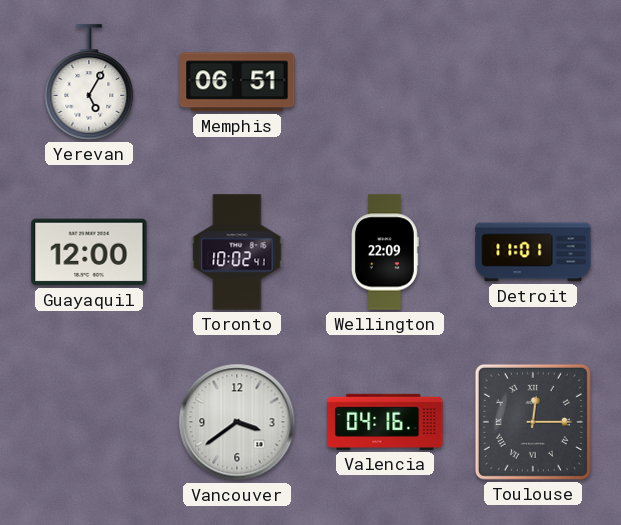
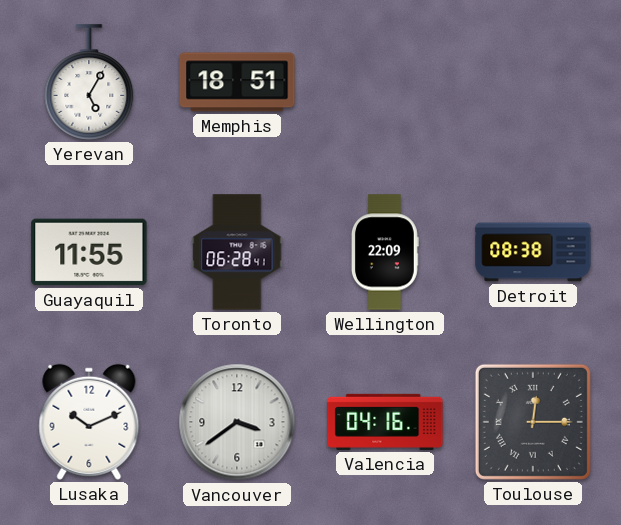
Memphis: 06:51 -> 18:51 (237, 82)
Guayaquil: 12:00 -> 11:55 (89, 252)
Toronto: 10:02 -> 06:28 (237, 252)
Detroit: 11:01 -> 08:38 (533, 252)
Lusaka: none -> 10:11 (89, 422)
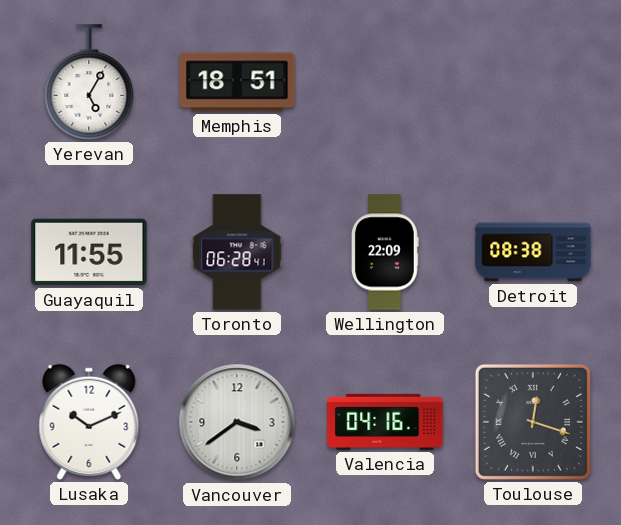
Toulouse: 12:15 -> 12:18 (533, 422)
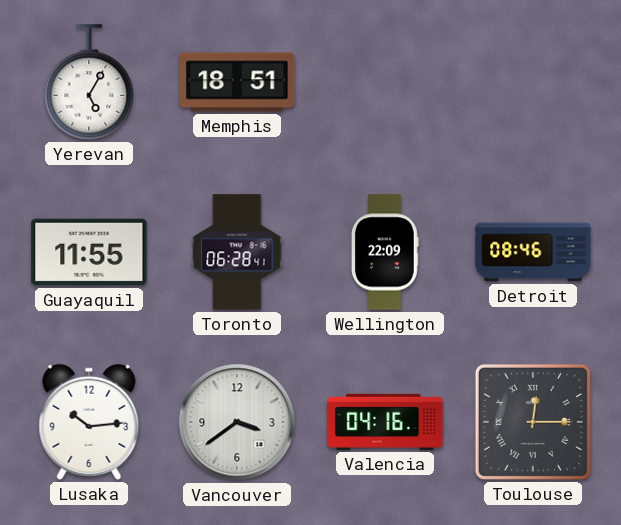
Detroit: 08:38 -> 08:46 (533, 252)
Lusaka: 10:11 -> 10:14 (89, 422)
Toulouse: 12:18 -> 12:15 (533, 422)
